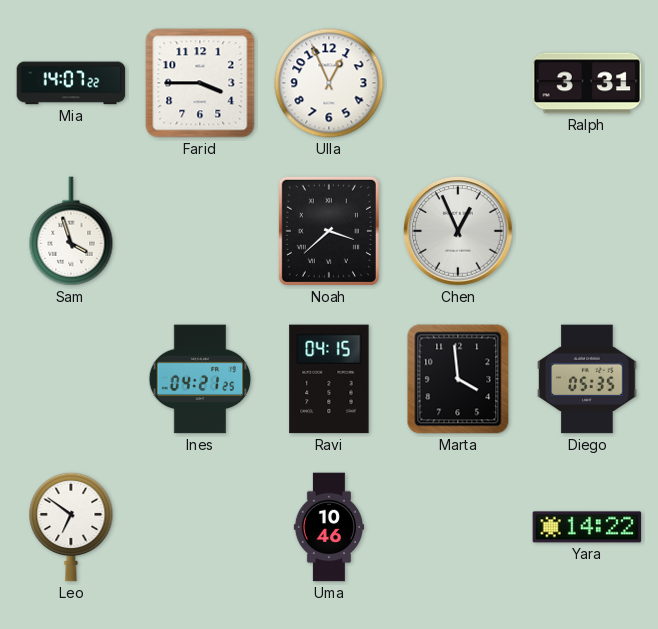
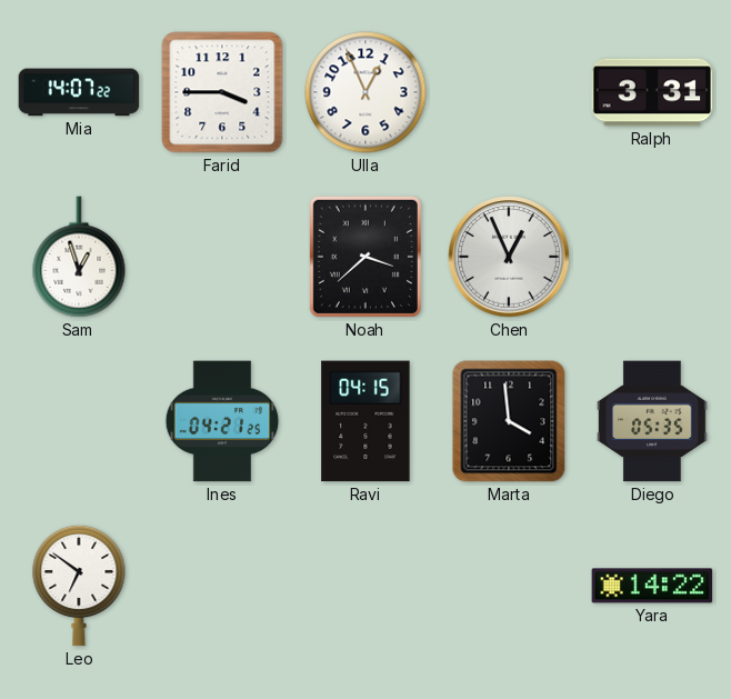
Sam: 3:57 -> 12:57 (79, 257)
Uma: 10:46 -> none (328, 527)
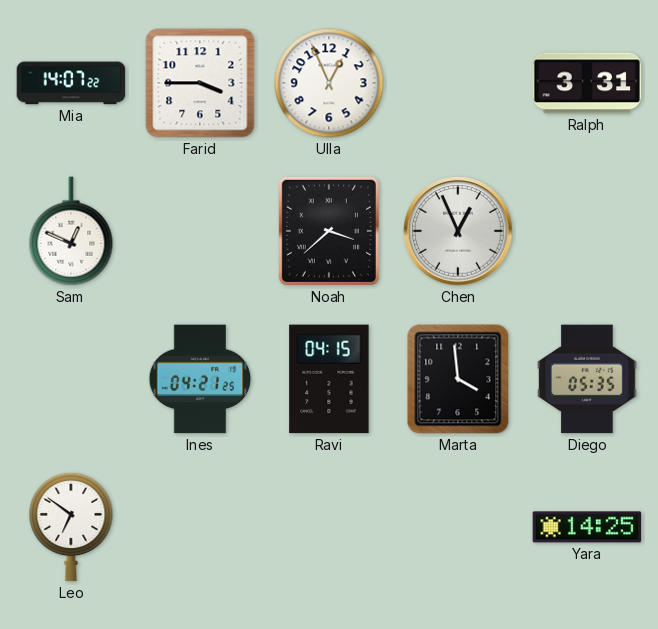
Sam: 12:57 -> 12:49 (71, 231)
Yara: 14:22 -> 14:25 (587, 527)
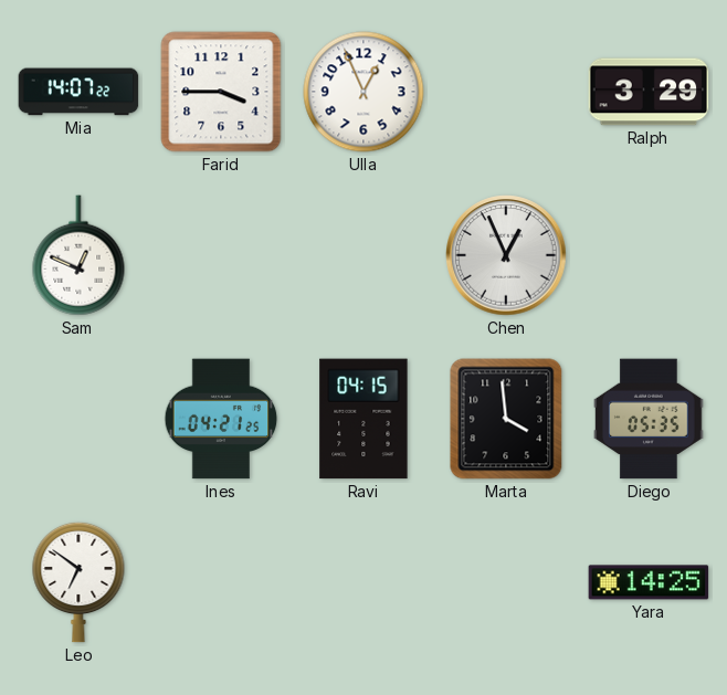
Ralph: 3:31 -> 3:29 (649, 92)
Noah: 3:38 -> none (329, 231)
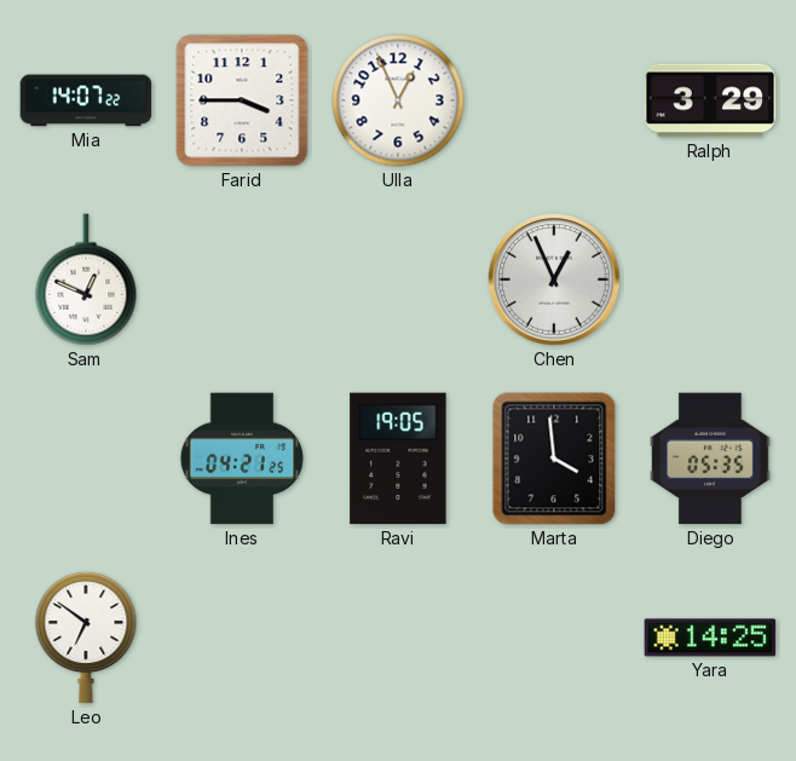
Ravi: 04:15 -> 19:05 (398, 459)
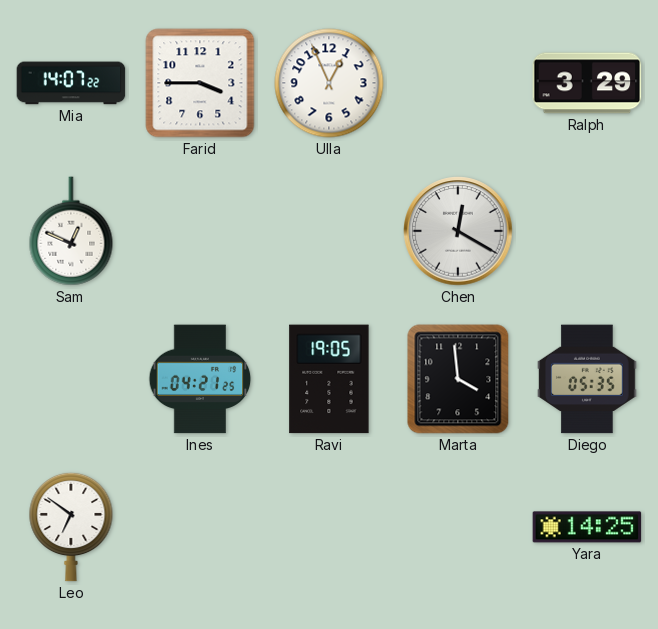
Chen: 12:56 -> 12:20 (458, 231)
